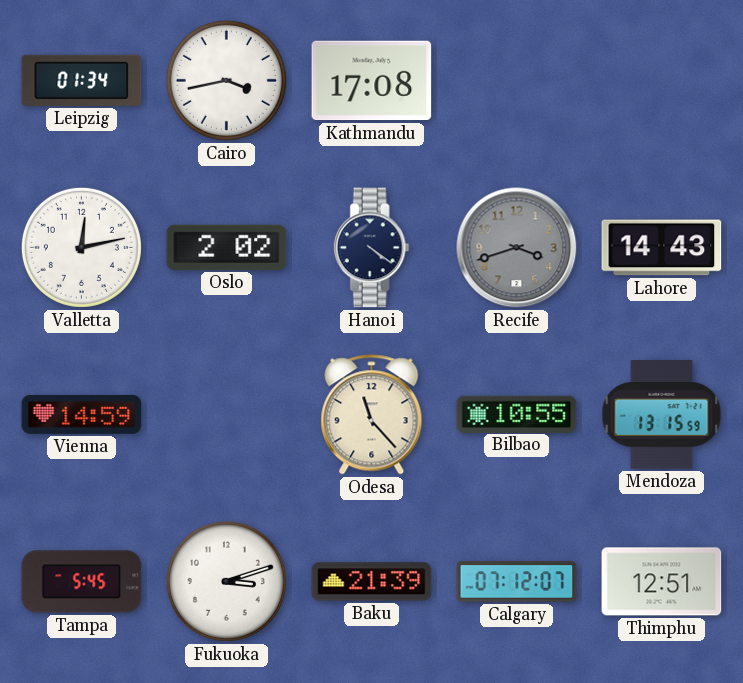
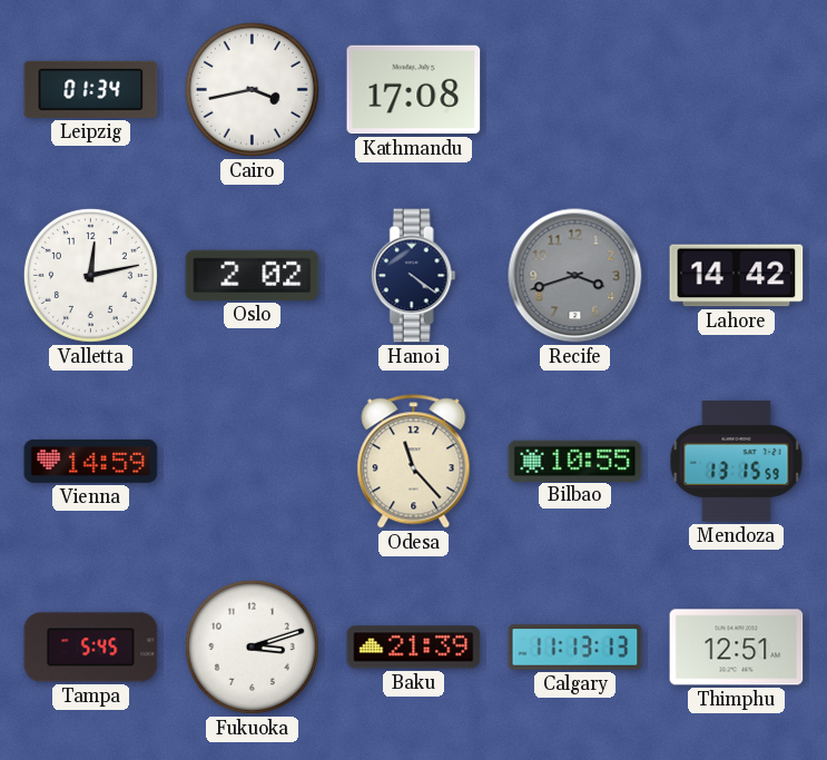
Lahore: 14:43 -> 14:42 (737, 276)
Calgary: 07:12 -> 11:13 (575, 648)
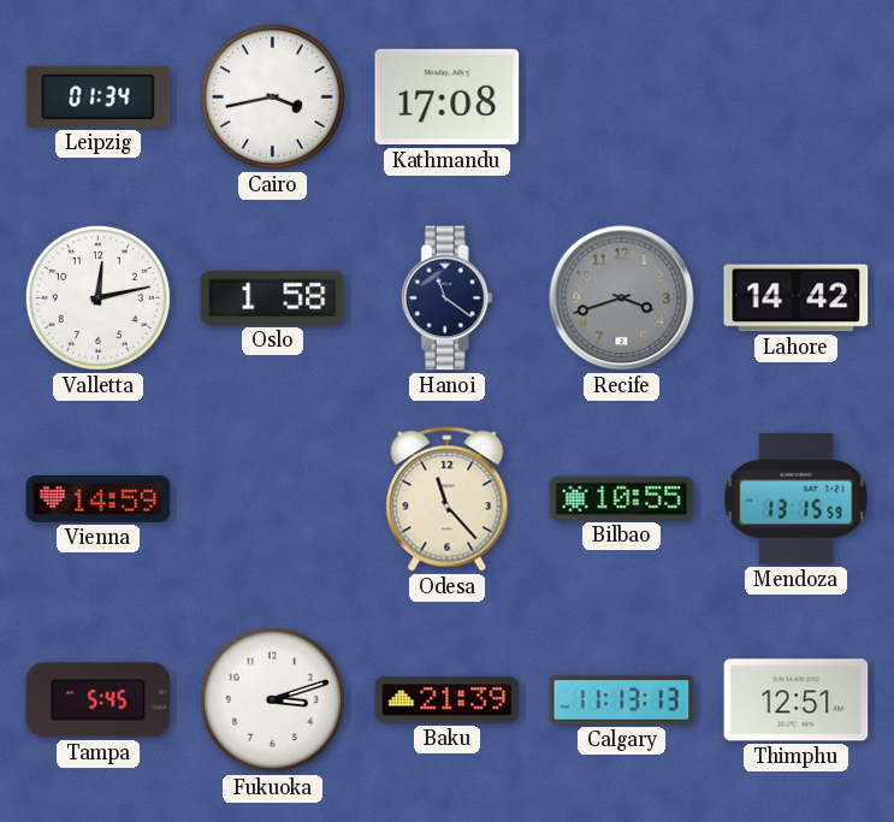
Oslo: 2:02 -> 1:58 (273, 297)
Hanoi: 4:21 -> 11:21 (446, 298)
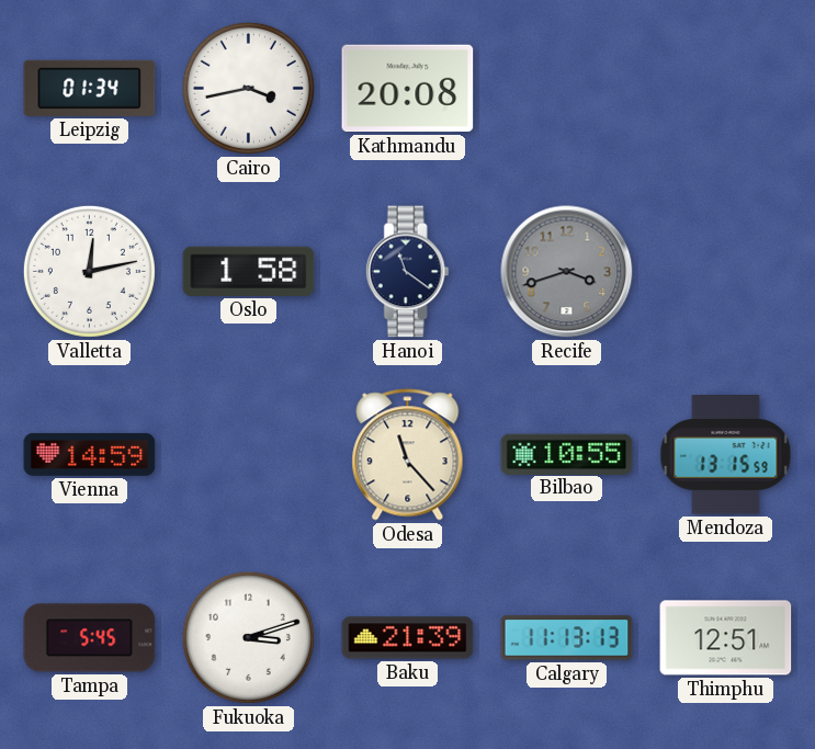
Kathmandu: 17:08 -> 20:08 (408, 89)
Lahore: 14:42 -> none (797, 298)
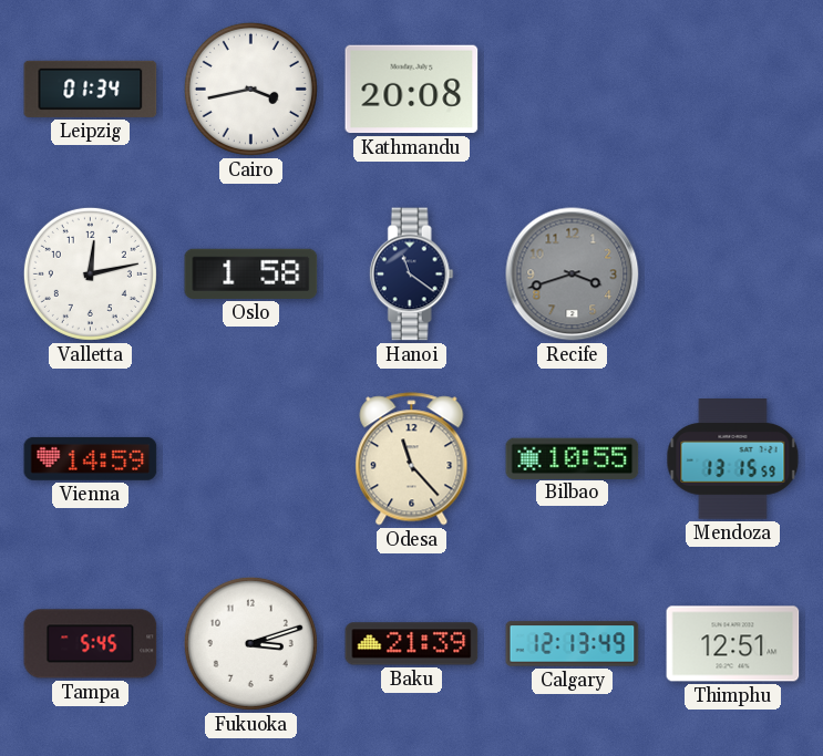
Calgary: 11:13 -> 12:13 (573, 644)
